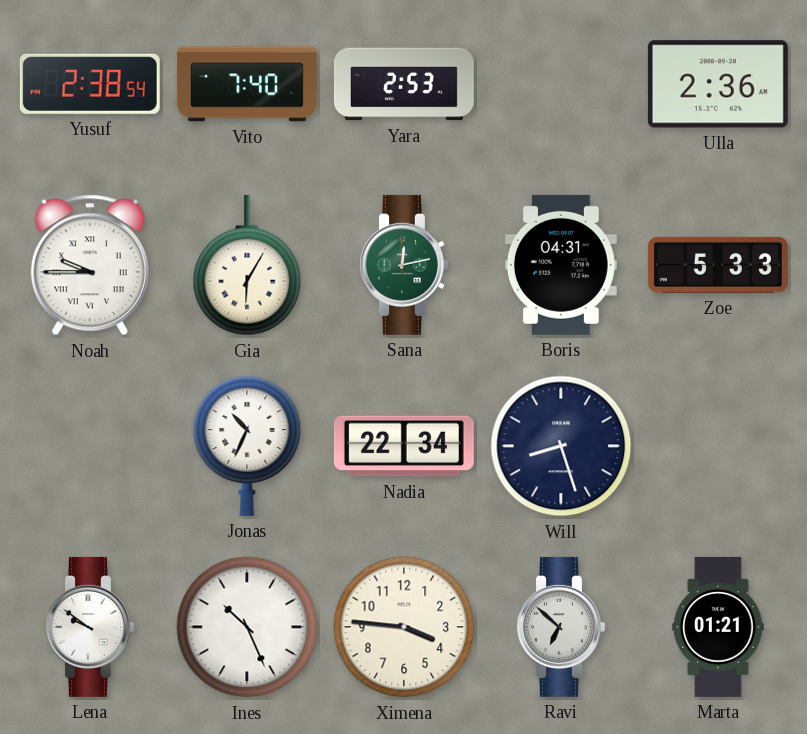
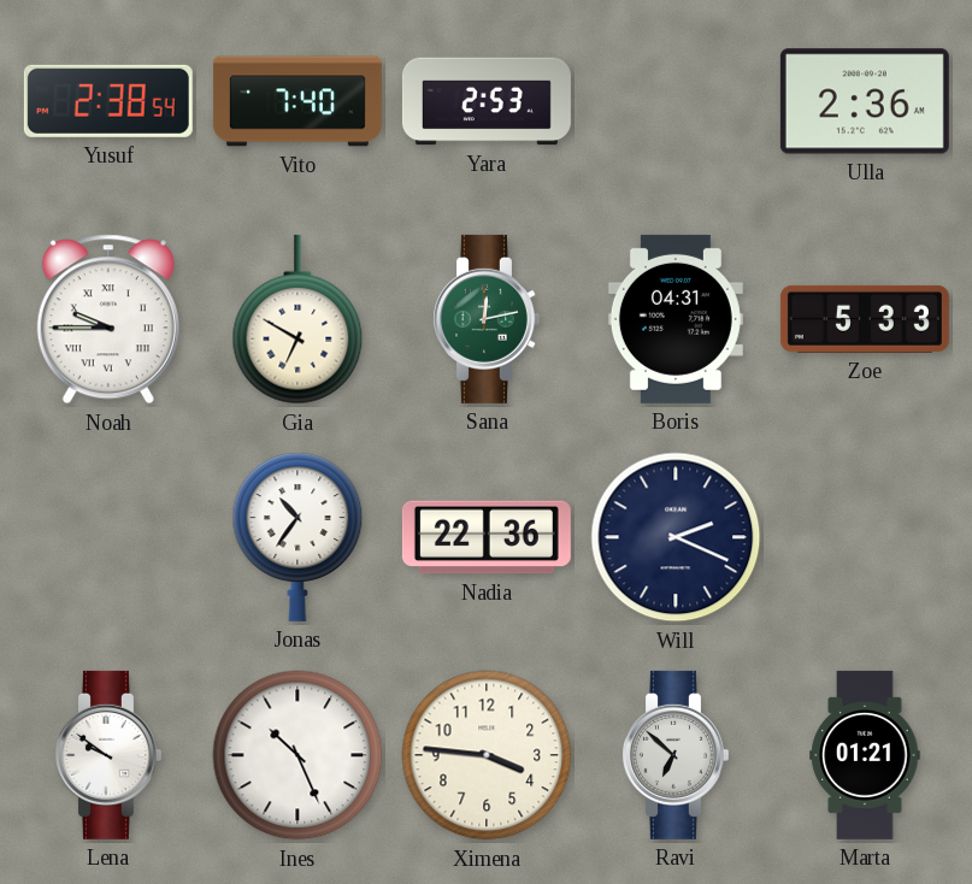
Gia: 6:05 -> 6:50 (298, 319)
Jonas: 10:34 -> 10:36 (298, 537)
Nadia: 22:34 -> 22:36 (487, 537)
Will: 8:27 -> 2:19 (676, 537)
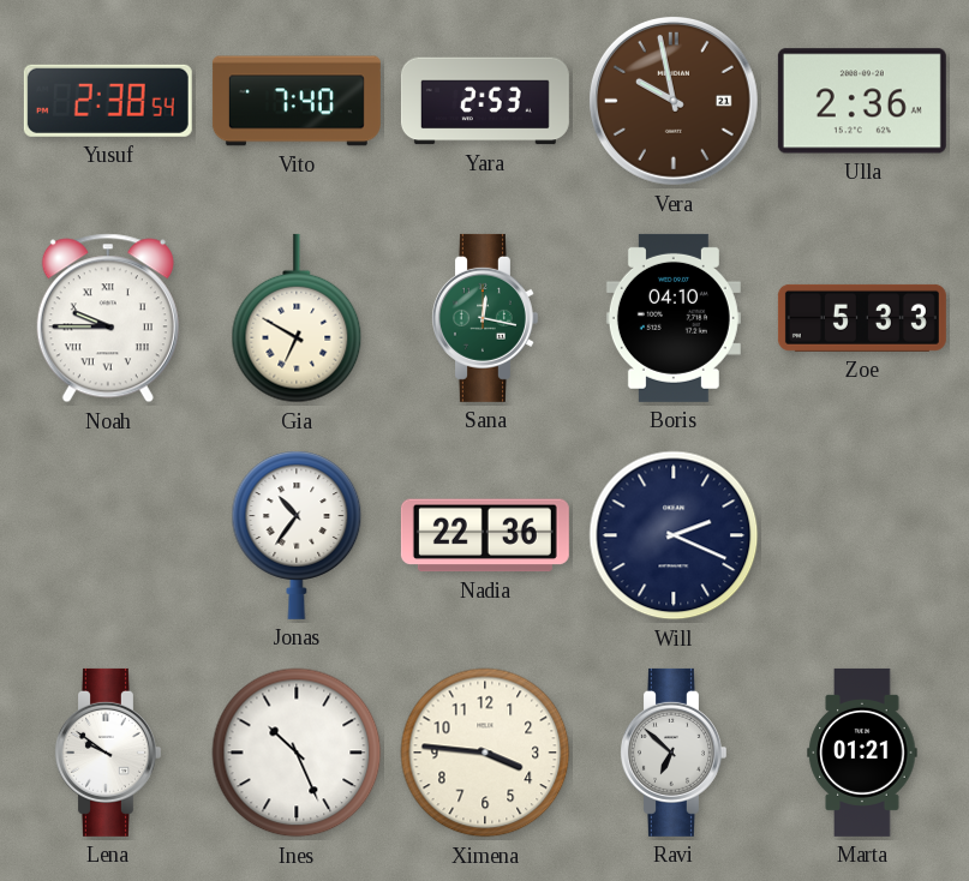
Vera: none -> 9:58 (674, 101)
Sana: 12:13 -> 12:17 (484, 318)
Boris: 04:31 -> 04:10 (674, 318)
